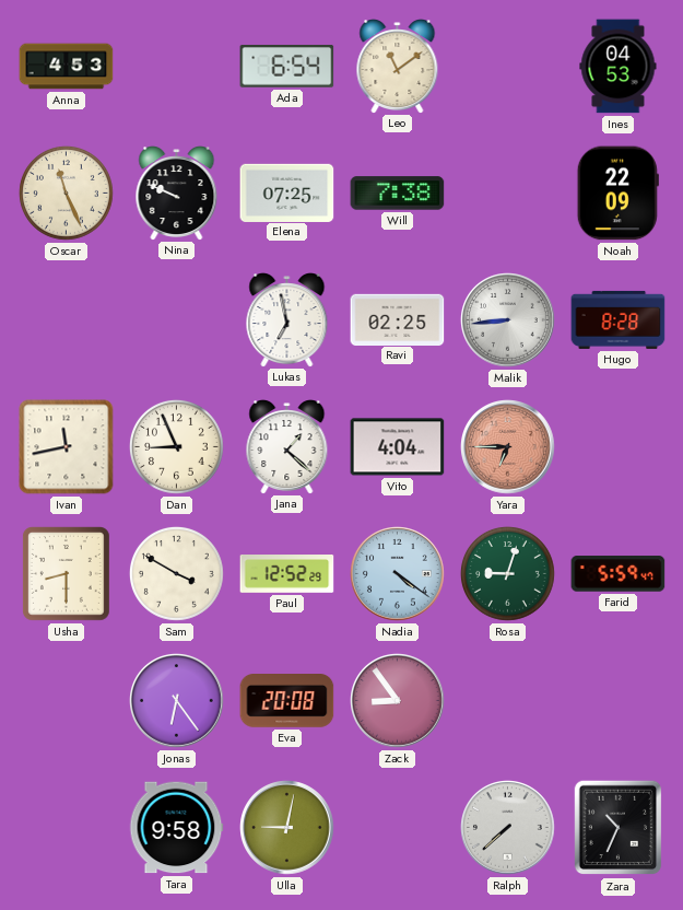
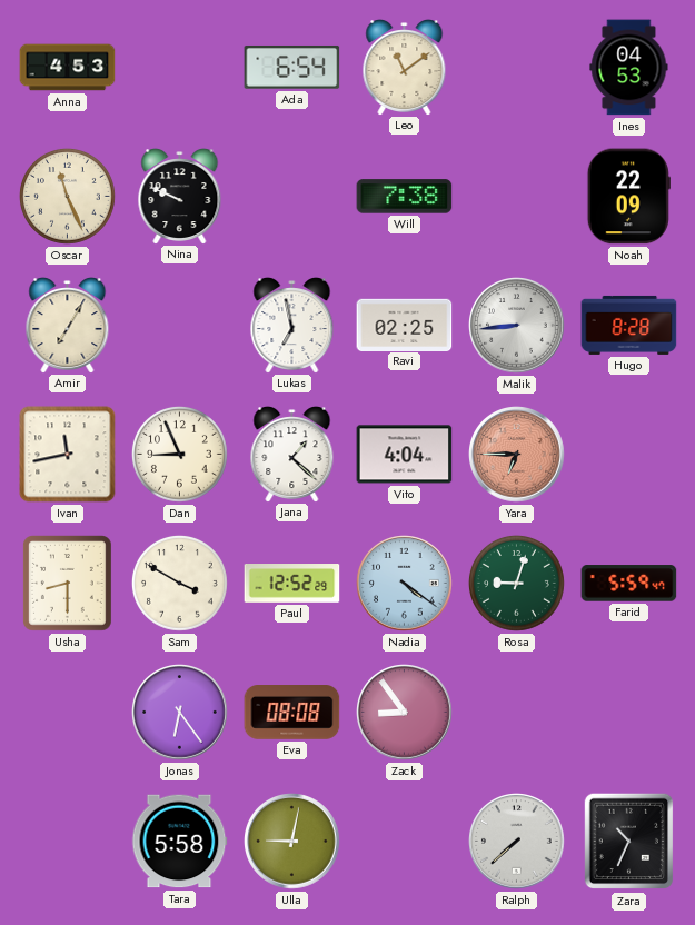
Elena: 07:25 -> none (287, 192)
Amir: none -> 7:05 (68, 326)
Eva: 20:08 -> 08:08 (292, 713)
Tara: 9:58 -> 5:58 (179, 842)
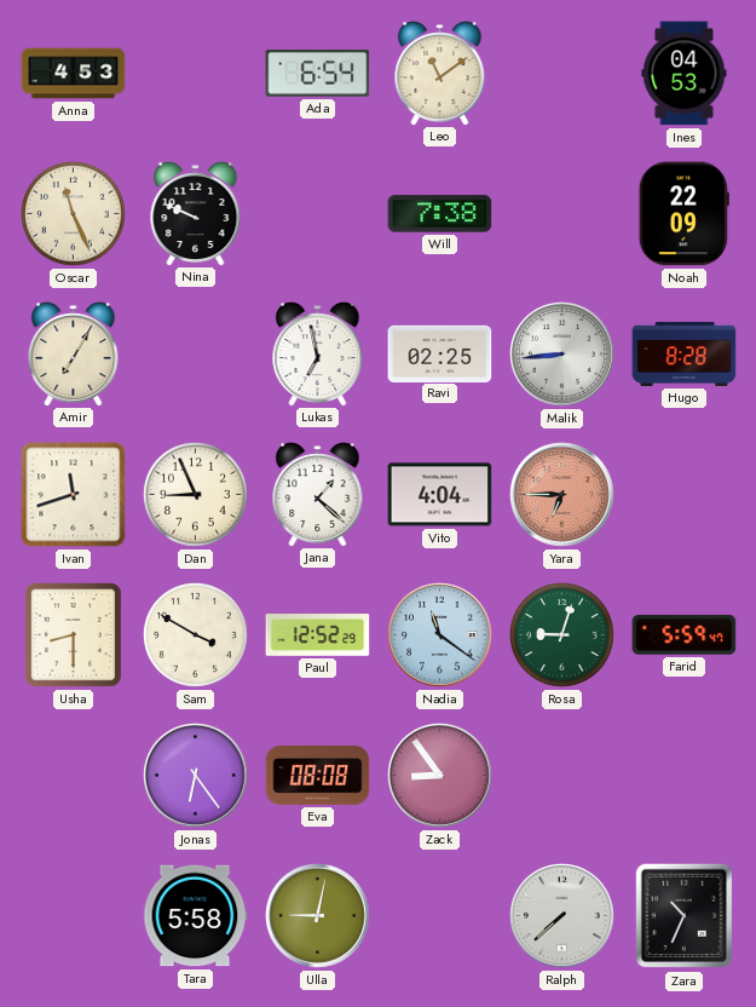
Ivan: 11:43 -> 11:42 (74, 495)
Nadia: 4:21 -> 11:21 (440, 635)
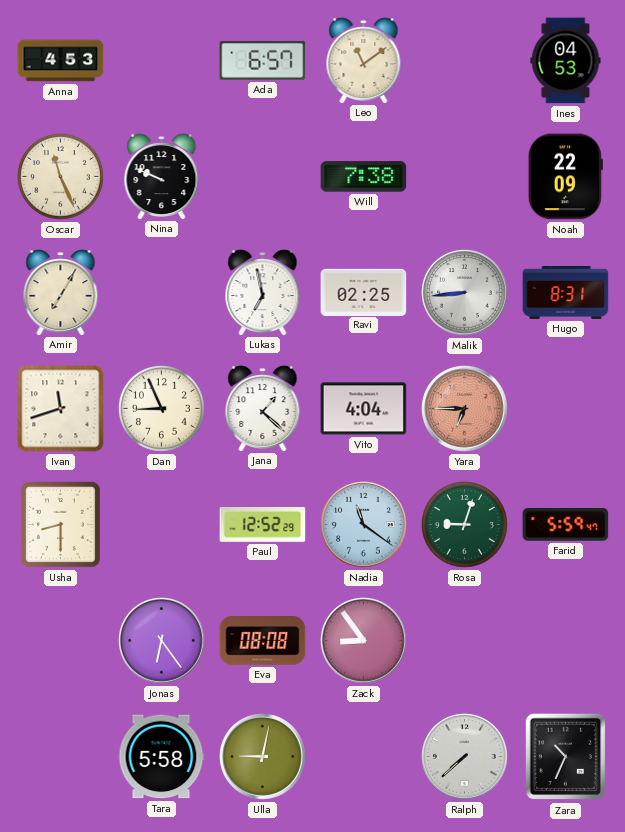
Ada: 6:54 -> 6:57 (263, 61)
Hugo: 8:28 -> 8:31 (566, 292)
Sam: 3:50 -> none (195, 634)
